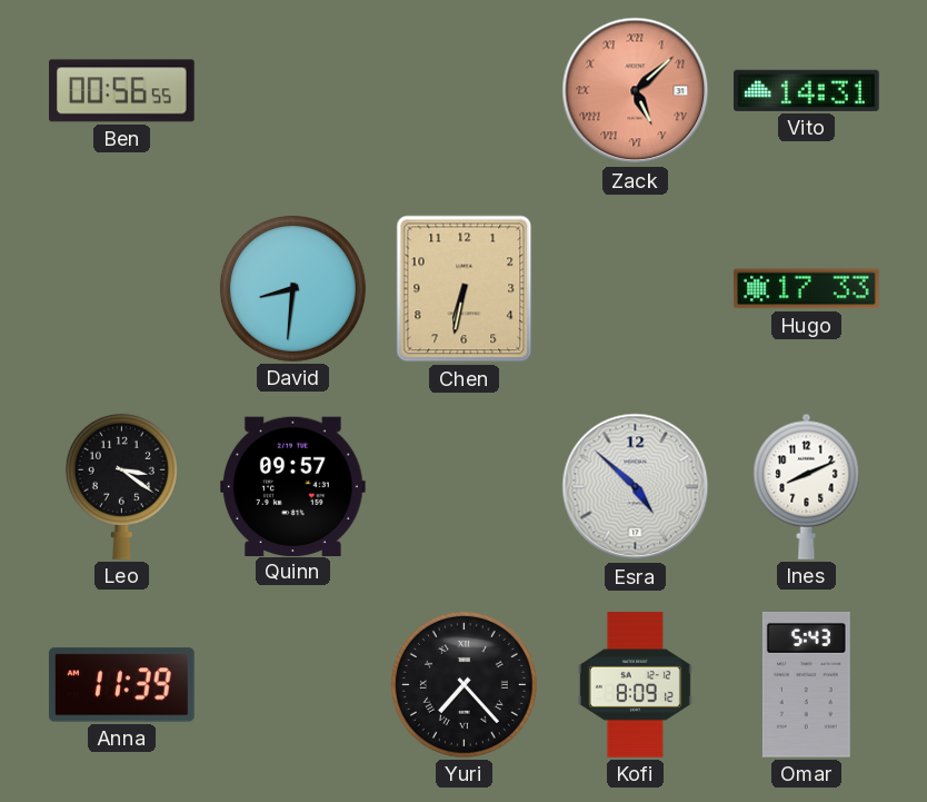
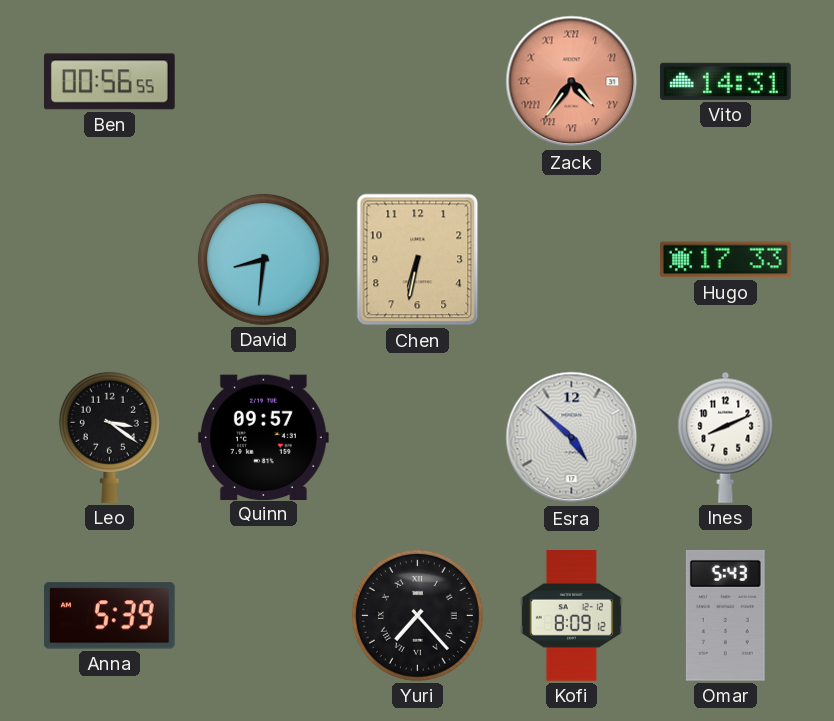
Zack: 5:08 -> 4:36 (572, 82)
Anna: 11:39 -> 5:39 (110, 616)
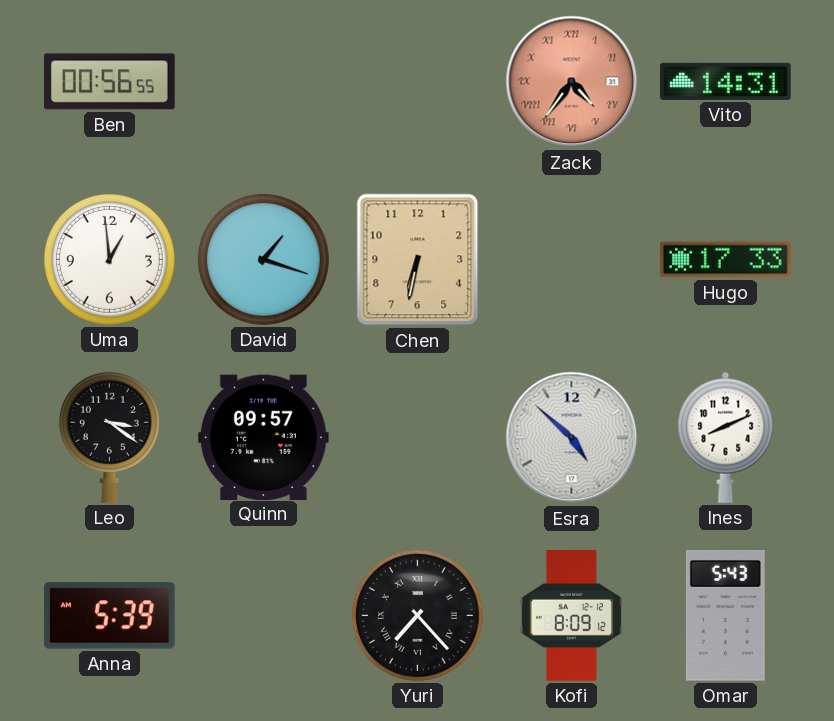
Uma: none -> 12:59 (109, 259)
David: 8:31 -> 1:18 (263, 259)
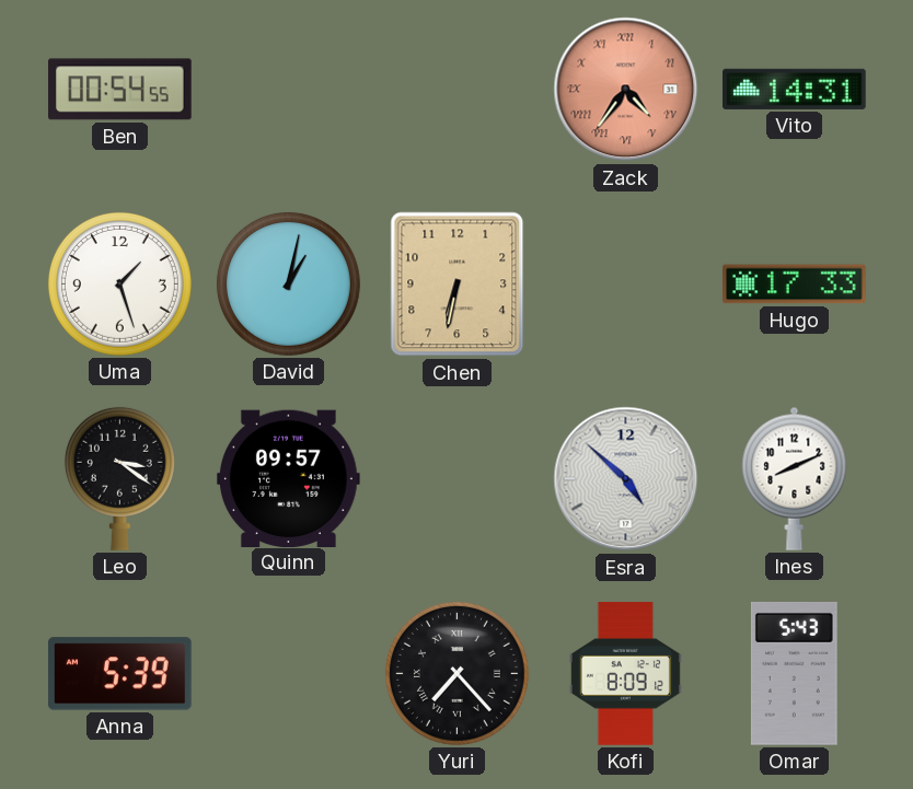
Ben: 00:56 -> 00:54 (120, 90)
Uma: 12:59 -> 1:27 (119, 283)
David: 1:18 -> 1:02 (288, 283)
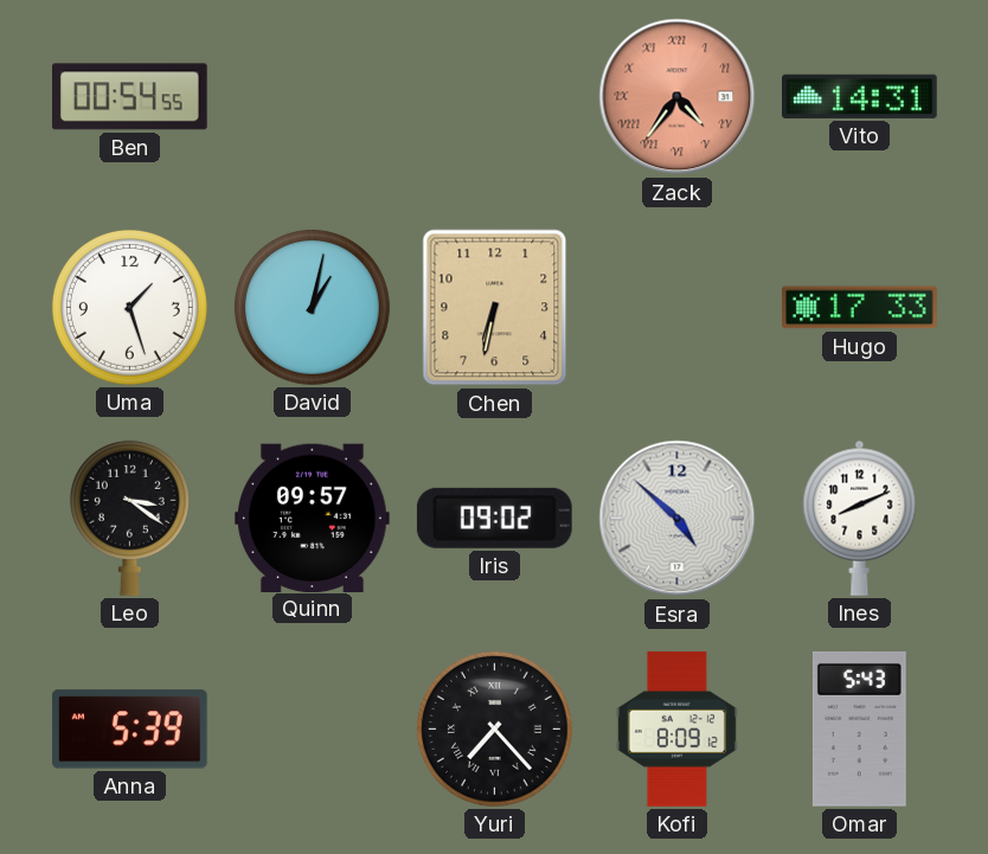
Iris: none -> 09:02 (494, 518)
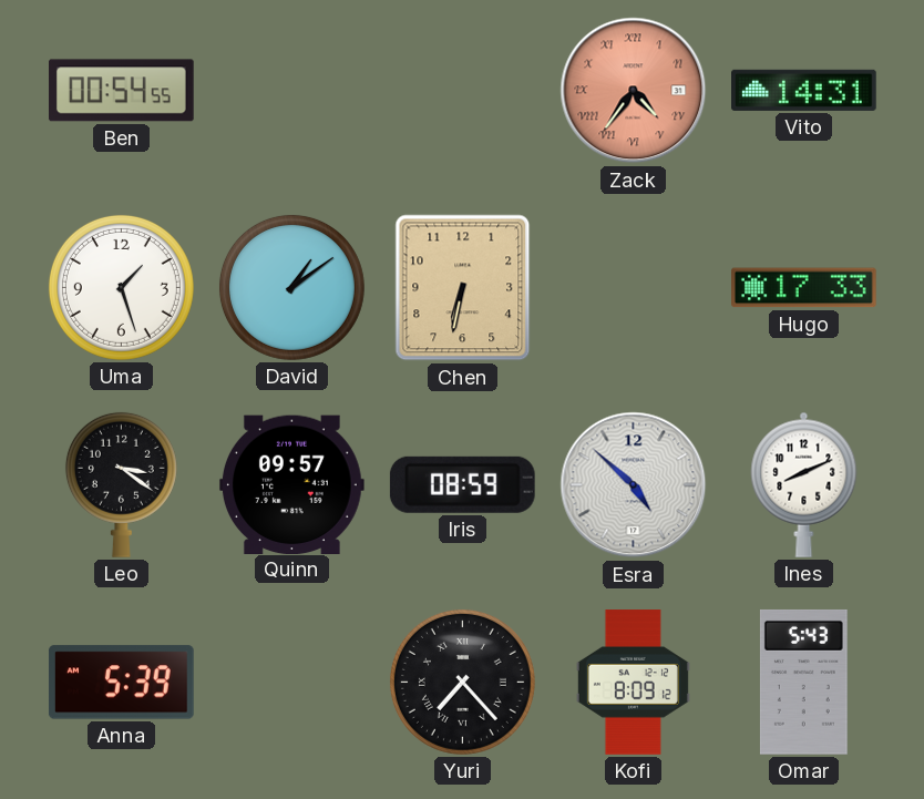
David: 1:02 -> 1:09 (291, 287)
Iris: 09:02 -> 08:59 (462, 484)
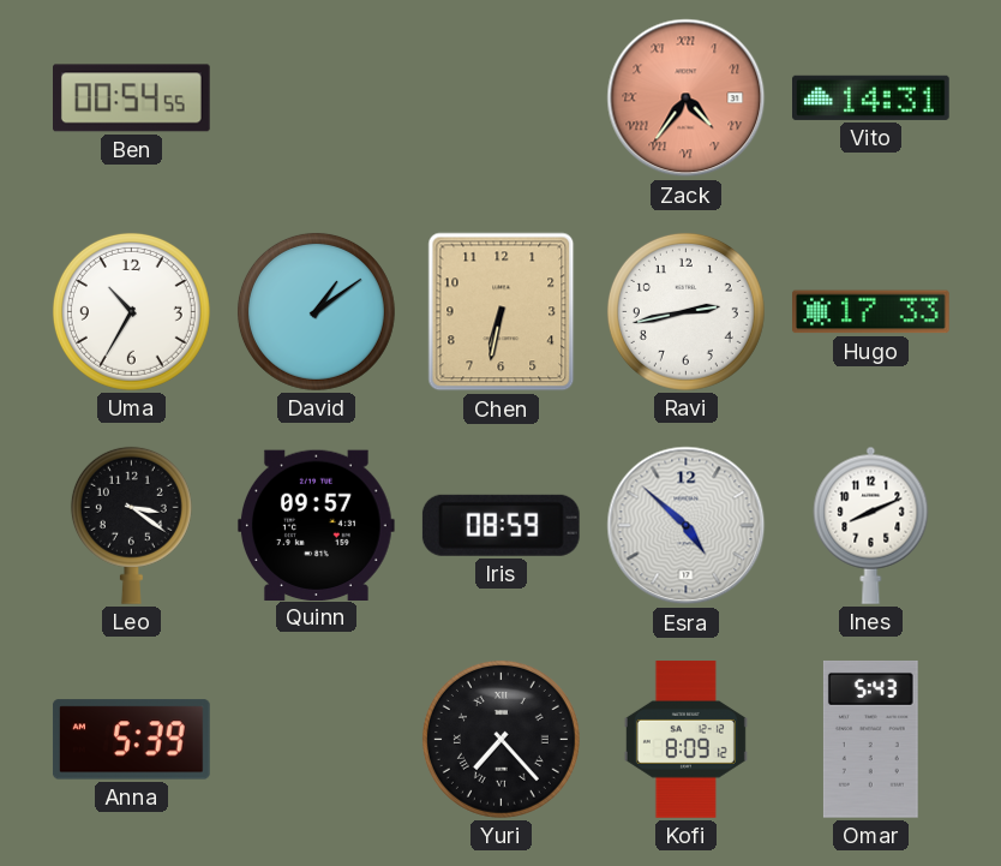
Uma: 1:27 -> 10:35 (131, 311)
Ravi: none -> 2:43 (685, 311)
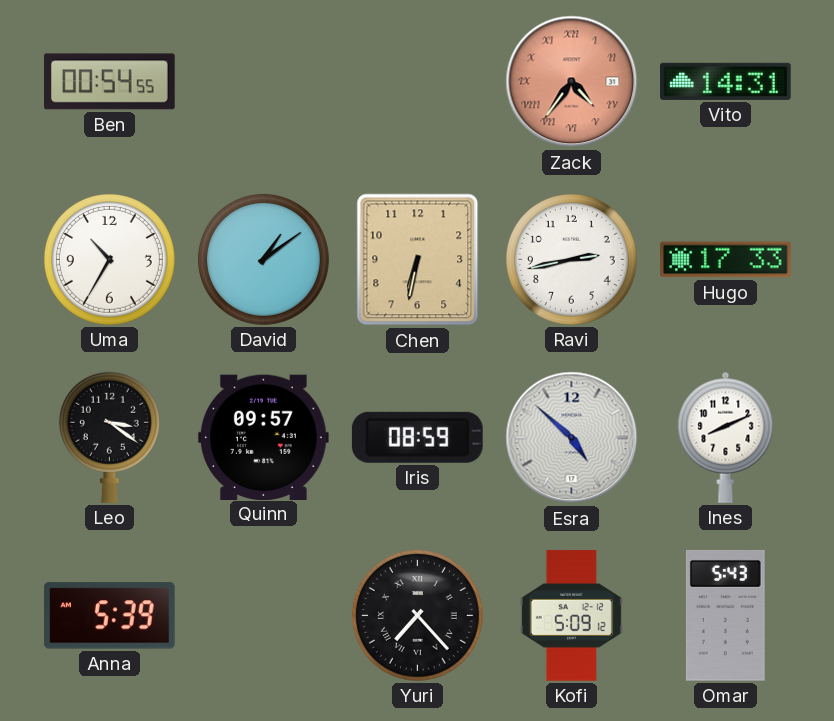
Kofi: 8:09 -> 5:09 (571, 616)
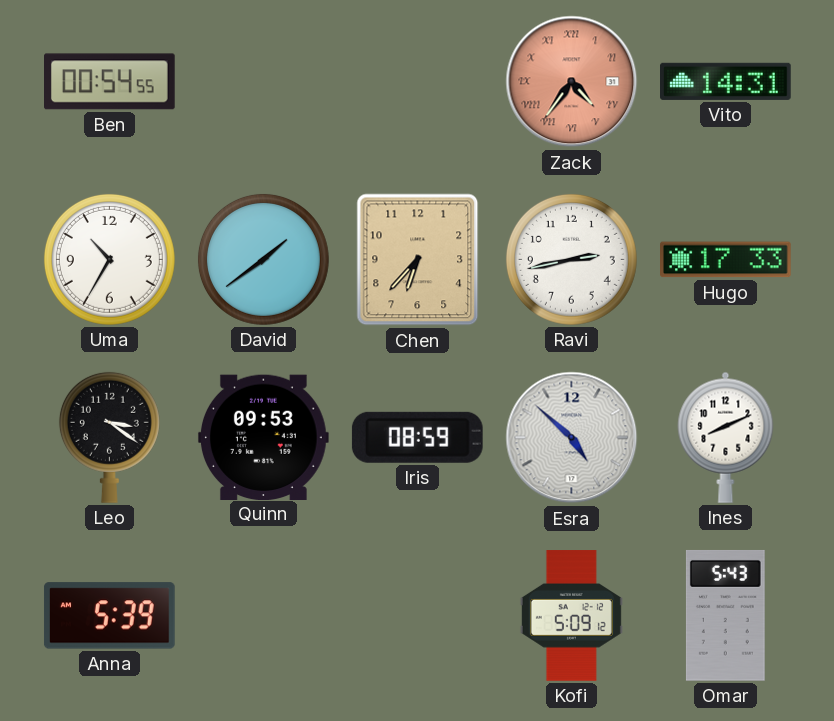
David: 1:09 -> 1:39 (263, 259)
Chen: 6:32 -> 6:37 (418, 260)
Quinn: 09:57 -> 09:53 (263, 437)
Yuri: 7:23 -> none (417, 615)
